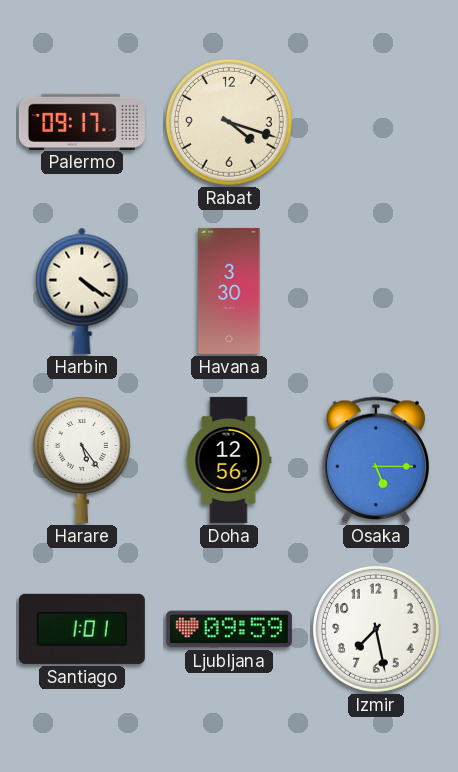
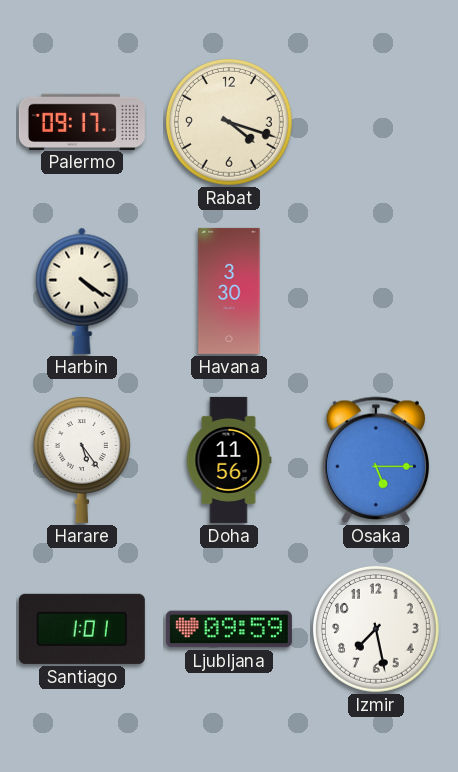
Doha: 12:56 -> 11:56 (229, 460)
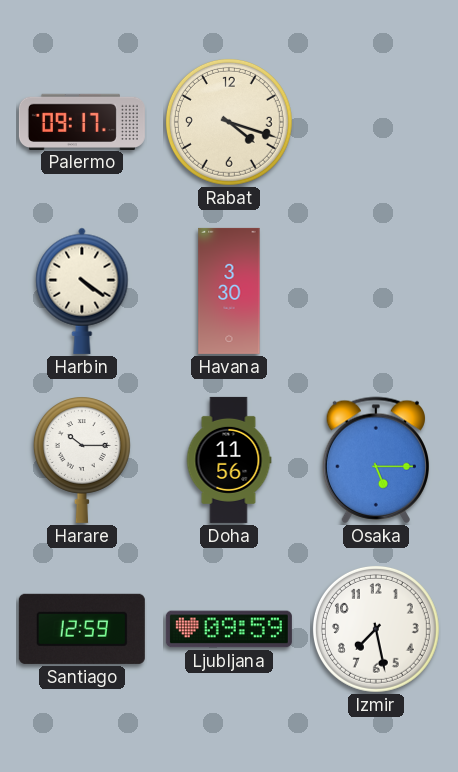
Harare: 5:24 -> 10:15 (82, 460)
Santiago: 1:01 -> 12:59 (82, 629)
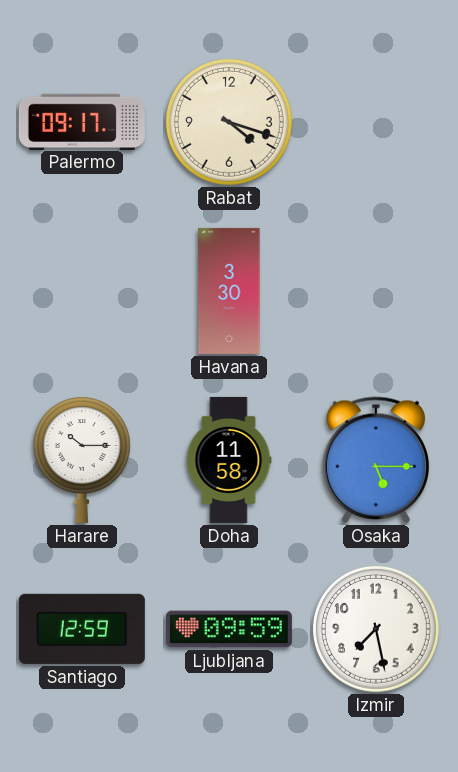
Harbin: 4:21 -> none (82, 291)
Doha: 11:56 -> 11:58 (229, 460)
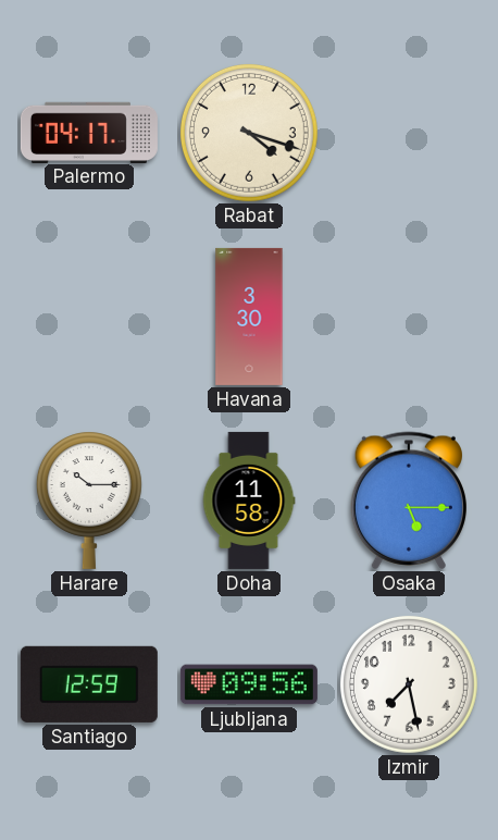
Palermo: 09:17 -> 04:17 (89, 132)
Ljubljana: 09:59 -> 09:56 (249, 684)
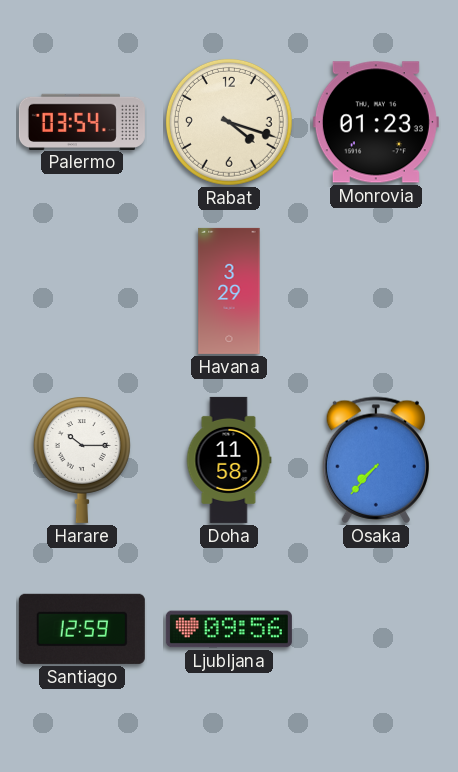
Palermo: 04:17 -> 03:54 (82, 121)
Monrovia: none -> 01:23 (376, 122)
Havana: 3:30 -> 3:29 (229, 291)
Osaka: 5:15 -> 7:37 (375, 460)
Izmir: 7:28 -> none (409, 684)
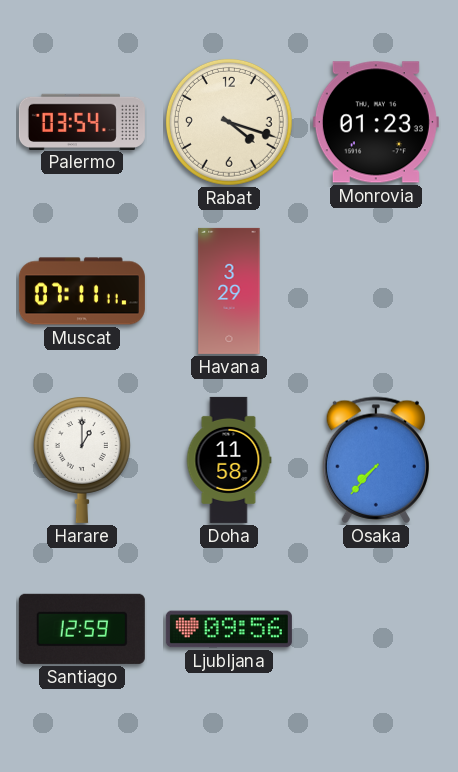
Muscat: none -> 07:11 (82, 291)
Harare: 10:15 -> 1:00 (82, 460)
